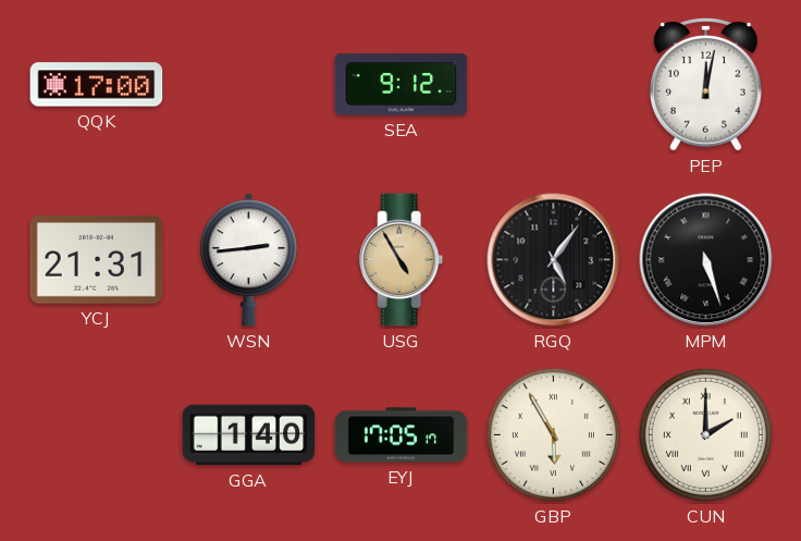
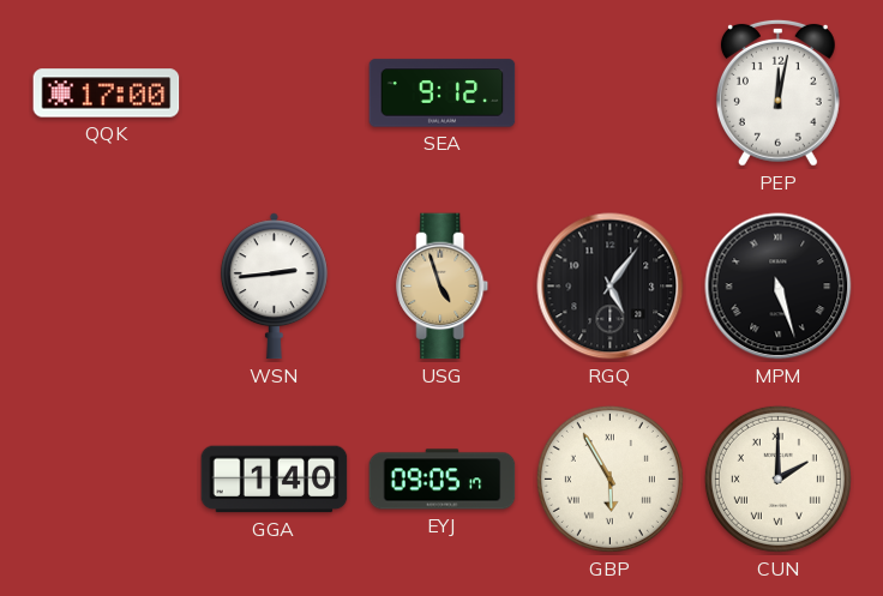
YCJ: 21:31 -> none (97, 259)
USG: 4:55 -> 4:57 (443, 287)
EYJ: 17:05 -> 09:05 (443, 480)
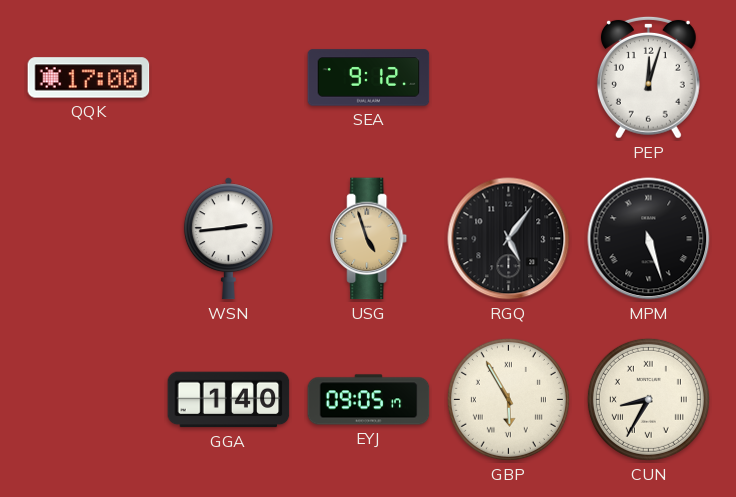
PEP: 12:02 -> 12:03 (648, 77)
CUN: 2:00 -> 8:35 (648, 399)
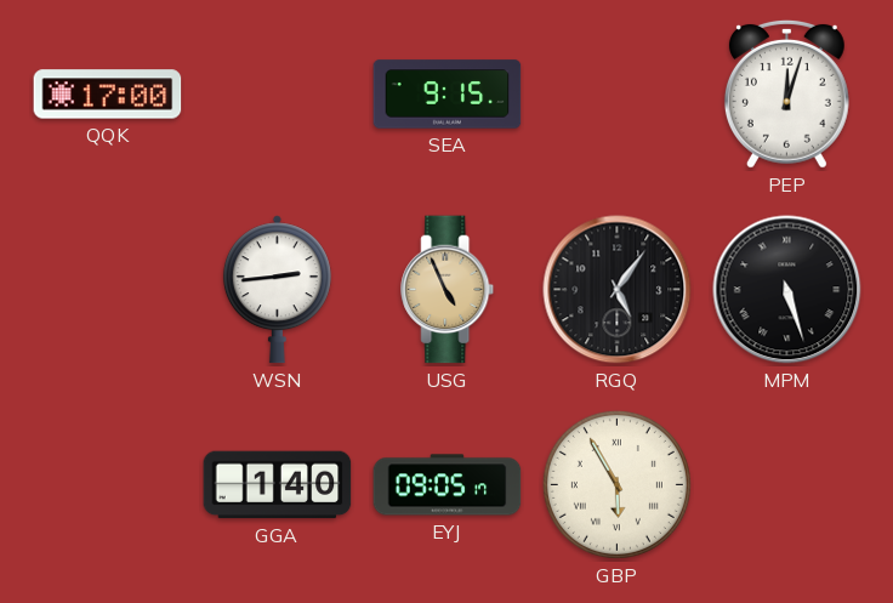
SEA: 9:12 -> 9:15 (448, 95)
USG: 4:57 -> 4:56 (448, 290)
CUN: 8:35 -> none (648, 399)
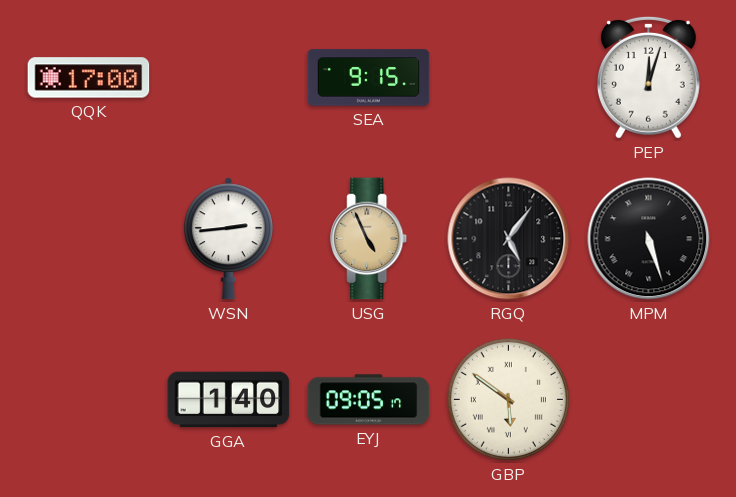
GBP: 5:55 -> 5:51 (508, 399)
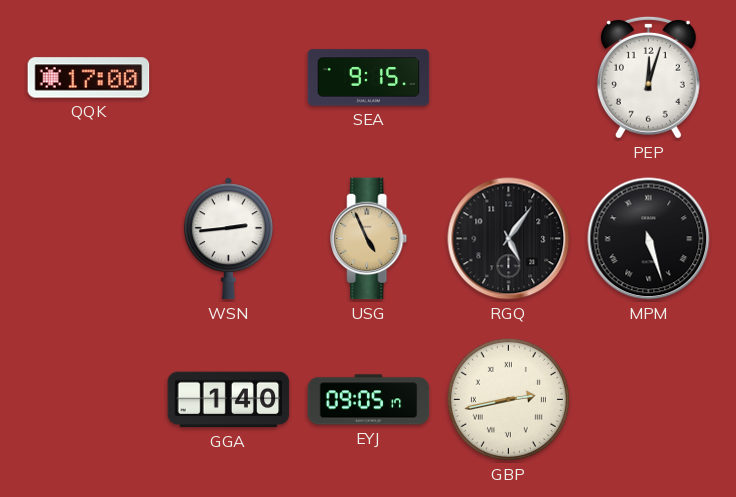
GBP: 5:51 -> 2:43 (508, 399)
